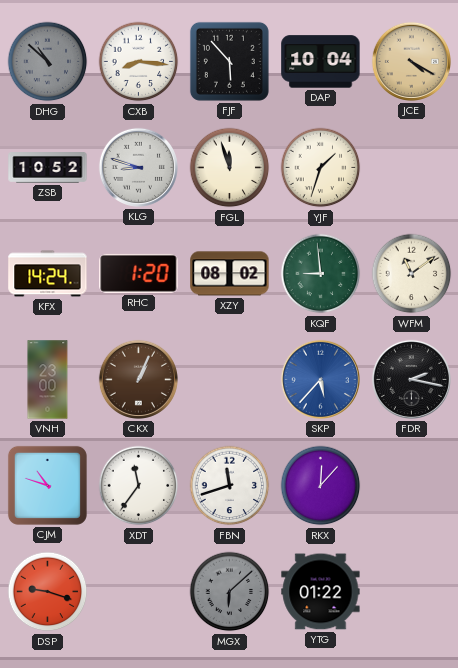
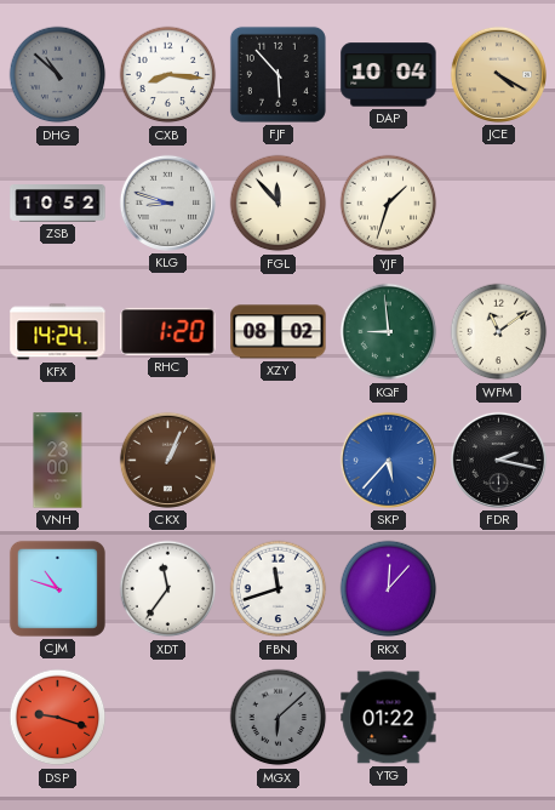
FGL: 11:57 -> 11:53 (279, 204)
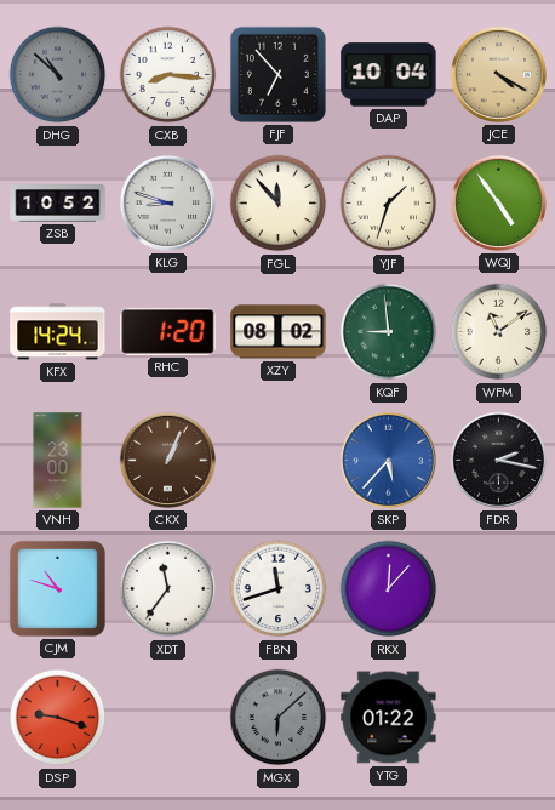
FJF: 5:53 -> 6:53 (277, 74)
WQJ: none -> 4:54 (498, 202)
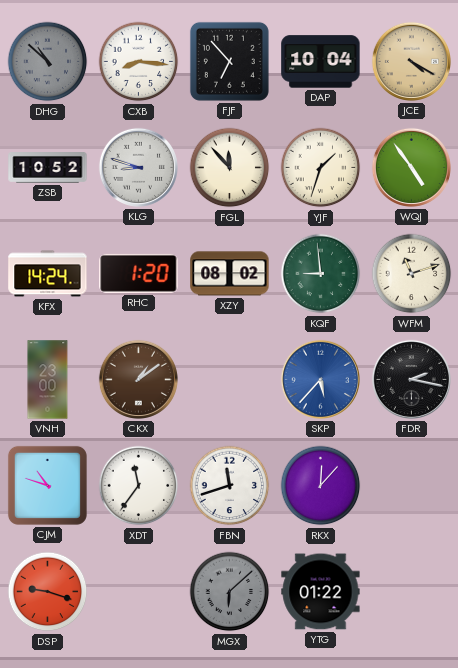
WFM: 11:09 -> 11:12 (412, 274)
CKX: 1:04 -> 1:09 (138, 379)
